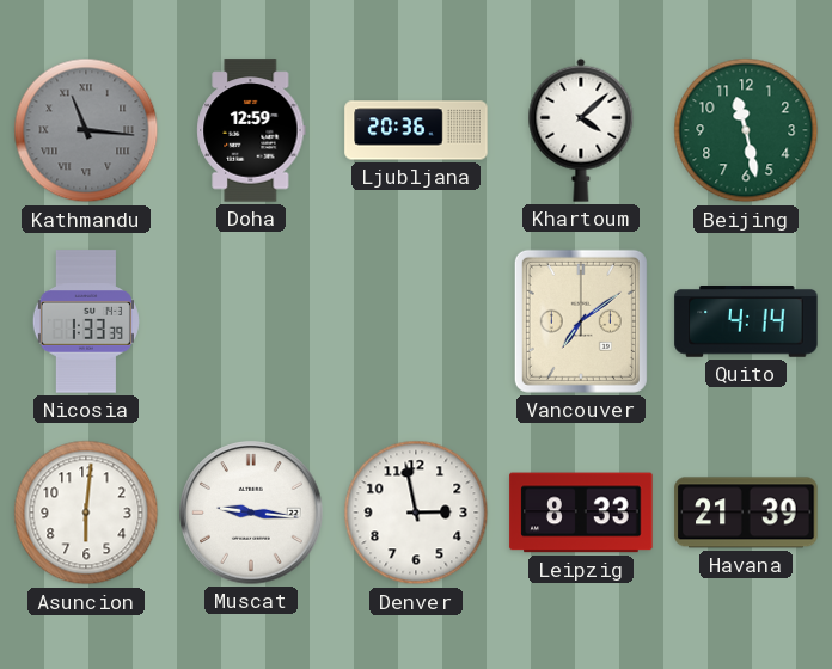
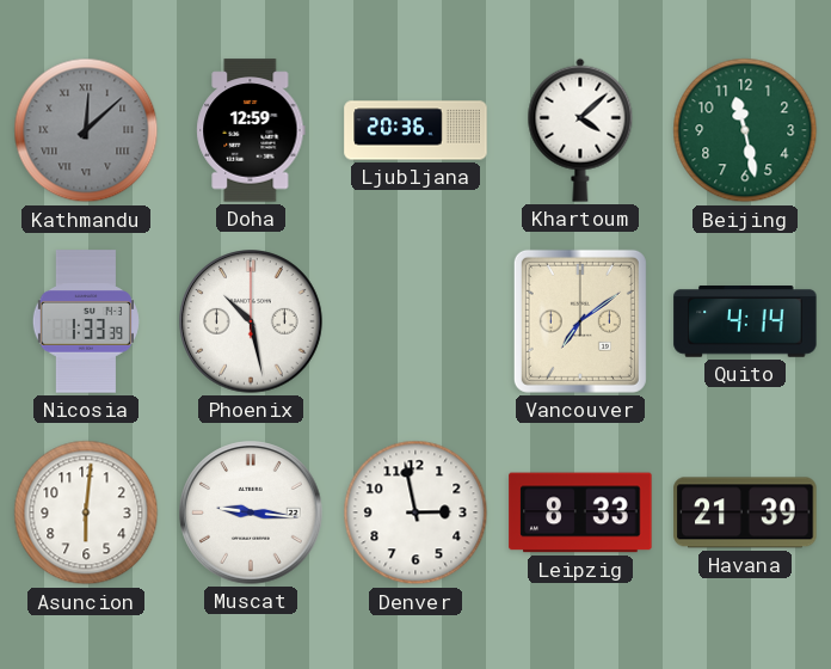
Kathmandu: 11:16 -> 12:08 (86, 130)
Phoenix: none -> 10:28 (251, 321)
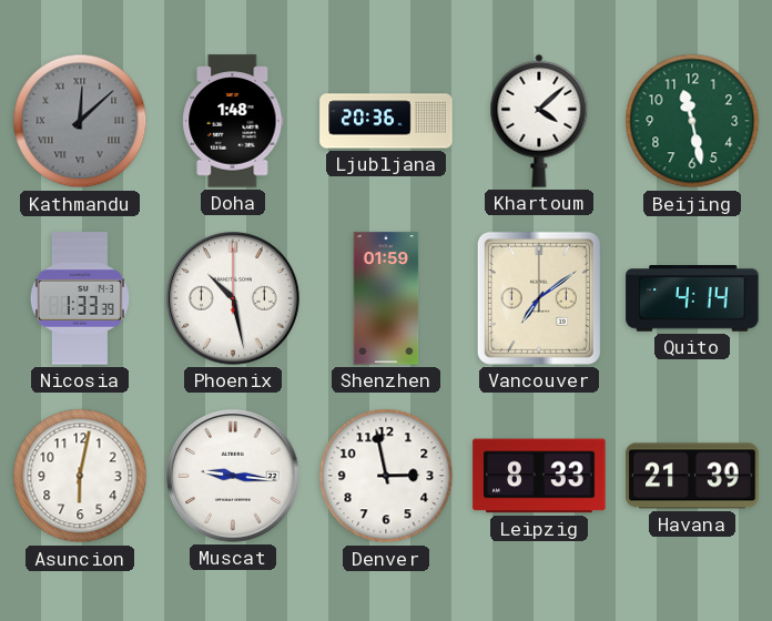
Doha: 12:59 -> 1:48 (233, 121)
Shenzhen: none -> 01:59 (386, 298)
Asuncion: 6:01 -> 6:02 (80, 476)
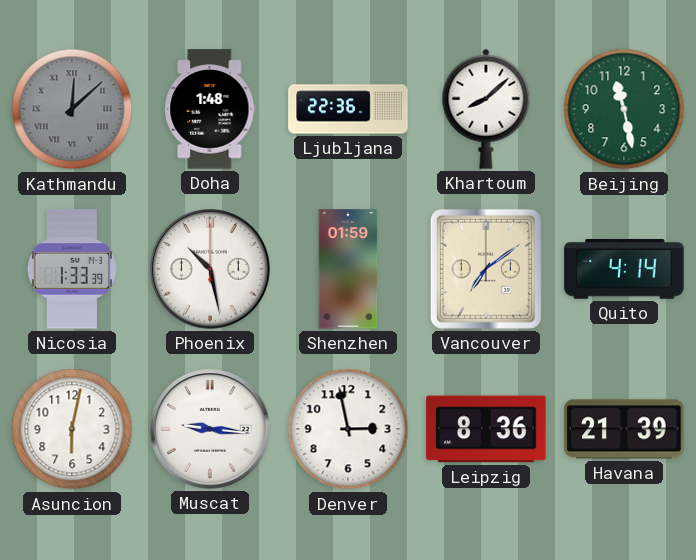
Ljubljana: 20:36 -> 22:36 (348, 109)
Khartoum: 4:08 -> 8:08 (486, 109)
Leipzig: 8:33 -> 8:36 (486, 429)
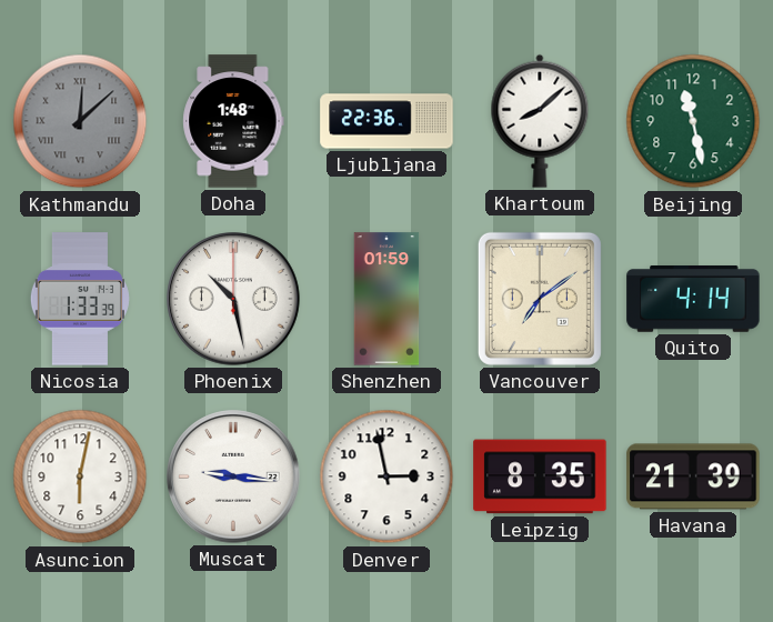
Leipzig: 8:36 -> 8:35 (540, 476)
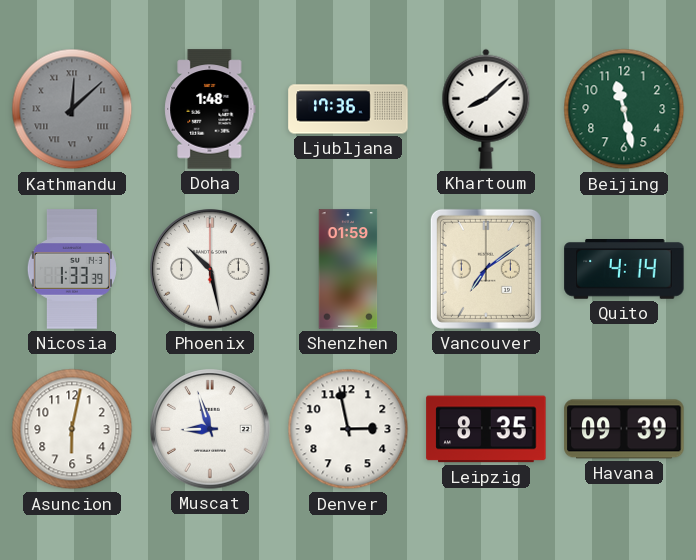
Ljubljana: 22:36 -> 17:36 (348, 109)
Muscat: 9:16 -> 8:57 (210, 429)
Havana: 21:39 -> 09:39 (624, 429)
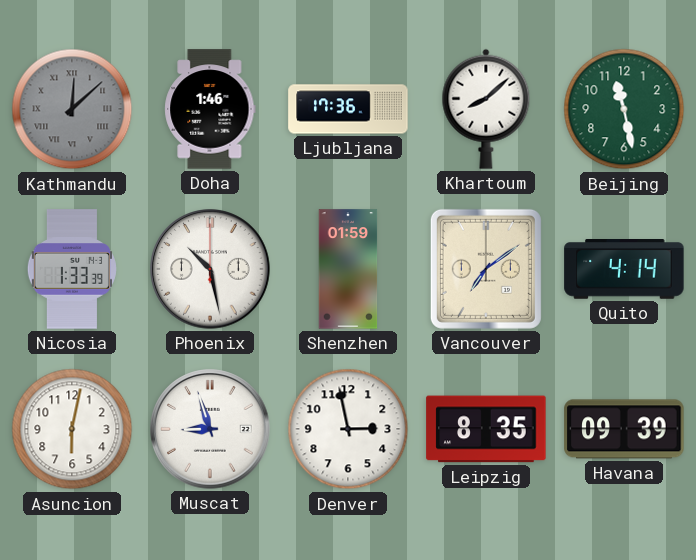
Doha: 1:48 -> 1:46 (210, 109)
